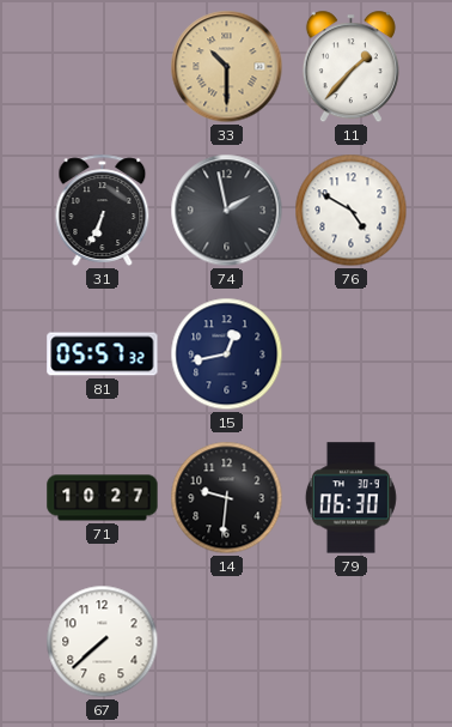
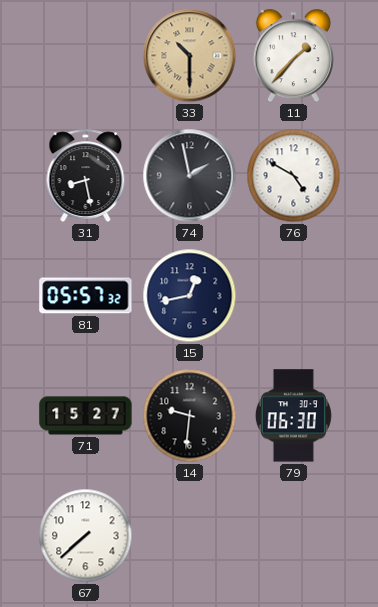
31: 6:34 -> 8:28 (86, 175)
71: 10:27 -> 15:27 (86, 416)
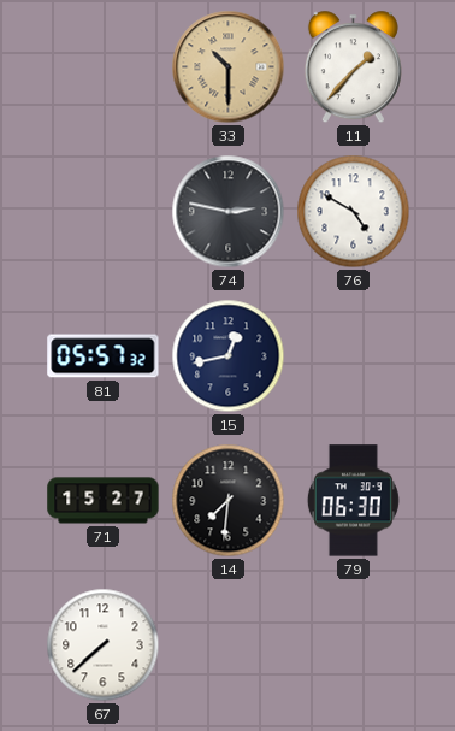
31: 8:28 -> none (86, 175)
74: 1:58 -> 2:47 (229, 212)
14: 9:31 -> 7:31 (229, 501)
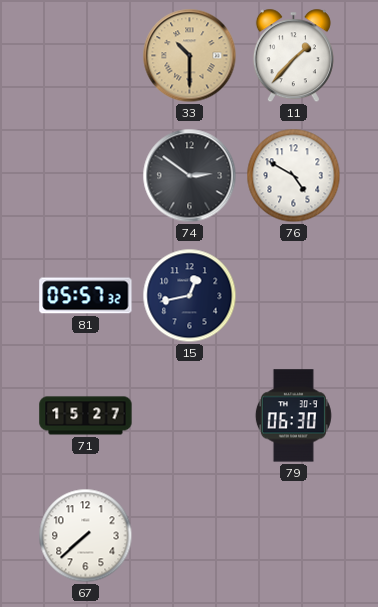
74: 2:47 -> 2:51 (190, 176)
14: 7:31 -> none (229, 501)
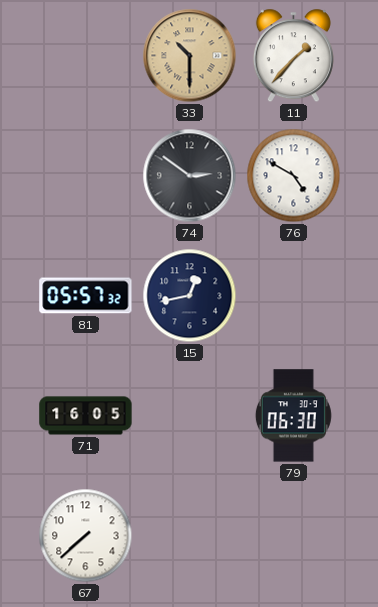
71: 15:27 -> 16:05 (86, 416)
